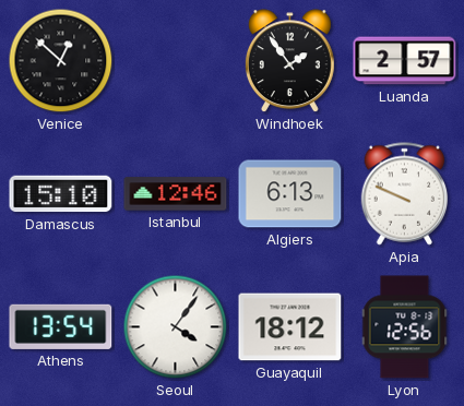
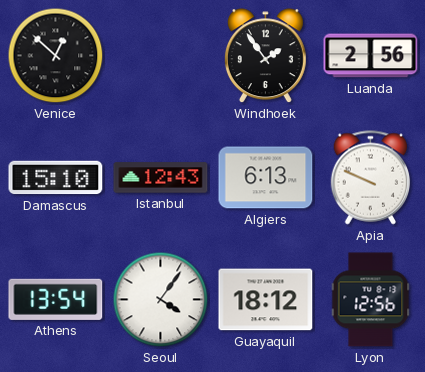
Luanda: 2:57 -> 2:56 (371, 56)
Istanbul: 12:46 -> 12:43 (161, 178)
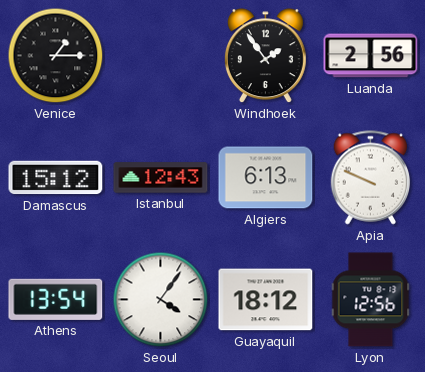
Venice: 12:52 -> 1:15 (56, 56)
Damascus: 15:10 -> 15:12 (56, 178)
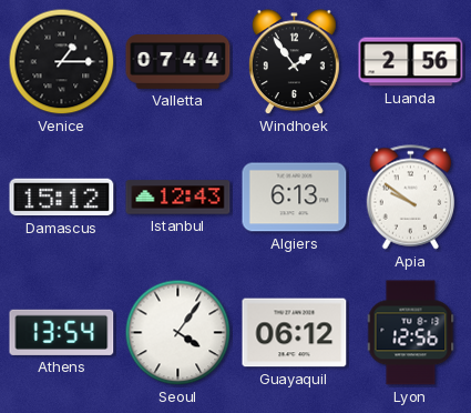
Valletta: none -> 07:44 (178, 62)
Apia: 9:49 -> 9:51 (411, 198)
Guayaquil: 18:12 -> 06:12 (295, 333)
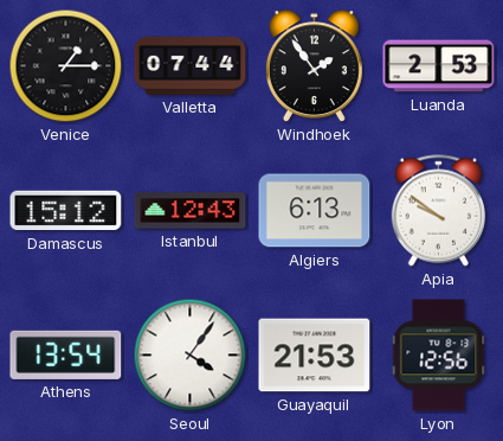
Luanda: 2:56 -> 2:53 (439, 66)
Guayaquil: 06:12 -> 21:53 (315, 356)
